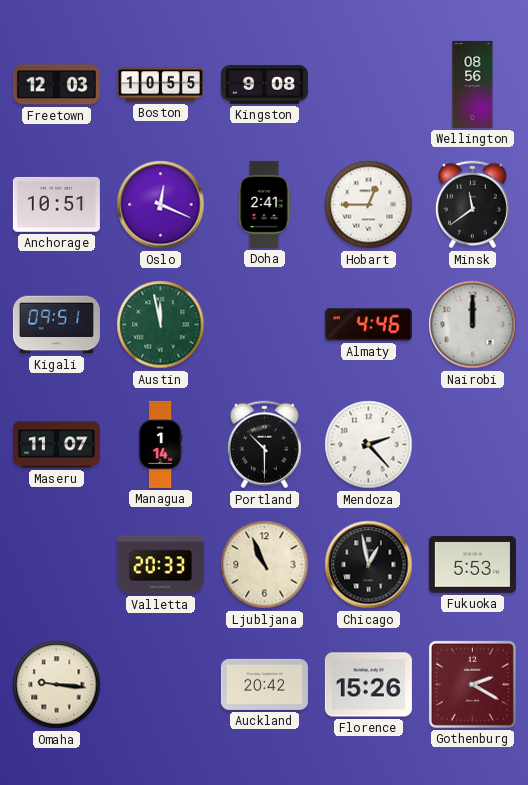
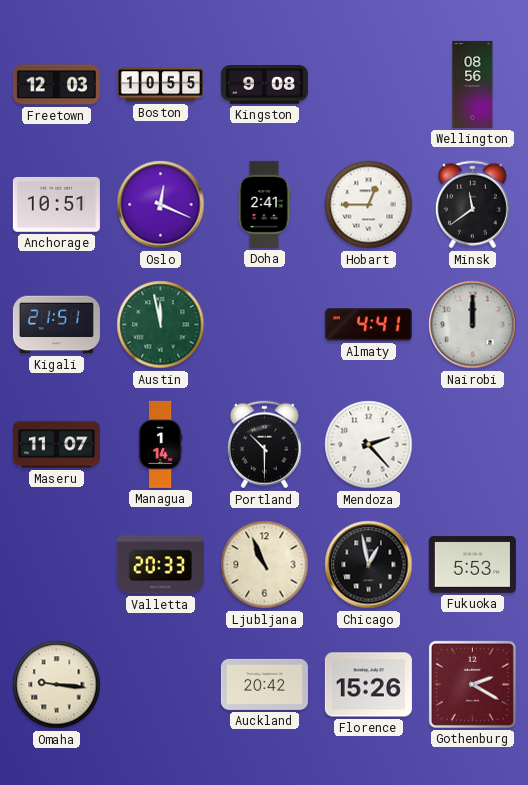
Kigali: 09:51 -> 21:51 (56, 325)
Almaty: 4:46 -> 4:41 (368, 325)
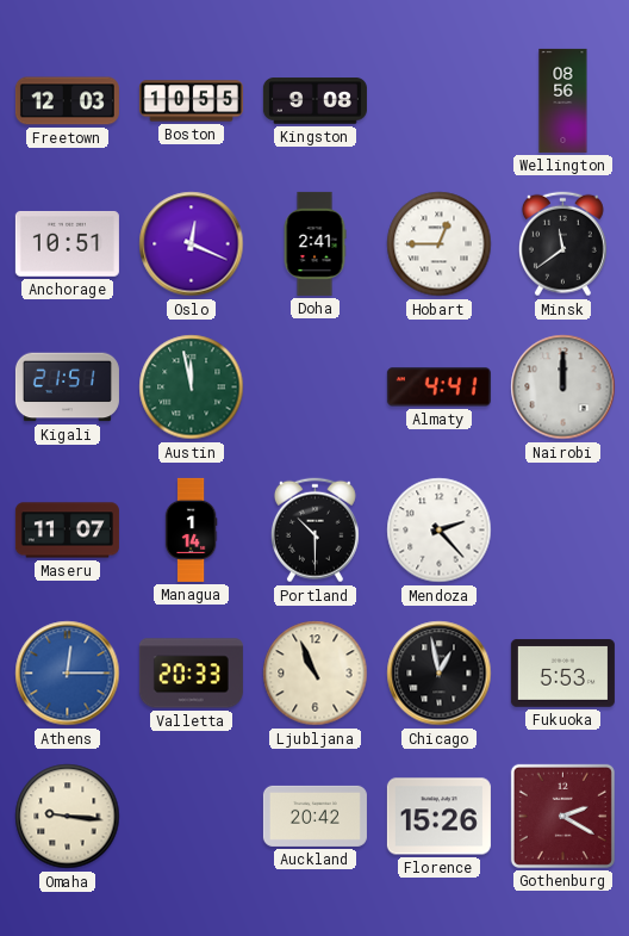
Athens: none -> 12:15 (68, 674)
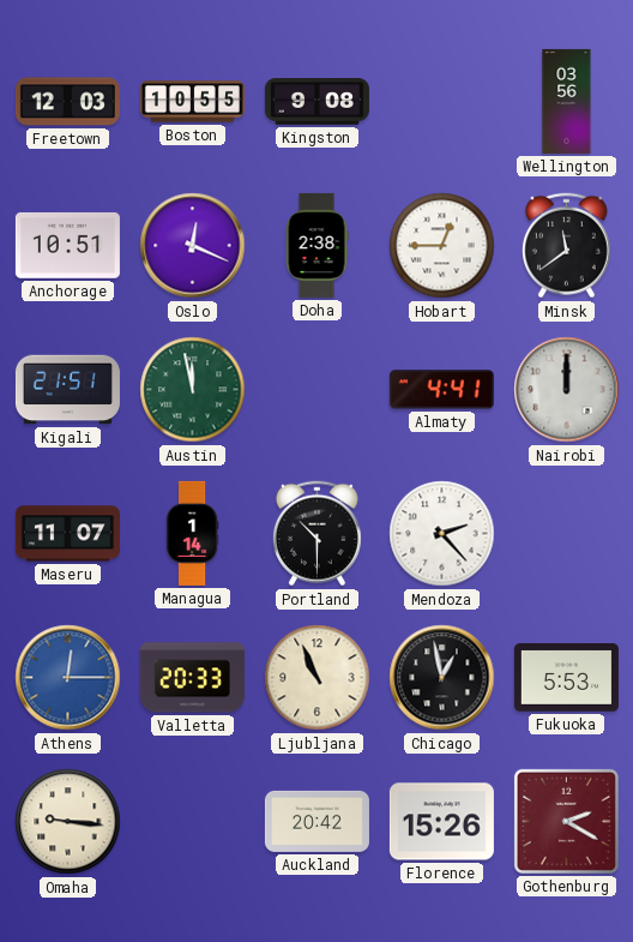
Wellington: 08:56 -> 03:56 (567, 101)
Doha: 2:41 -> 2:38 (316, 245)
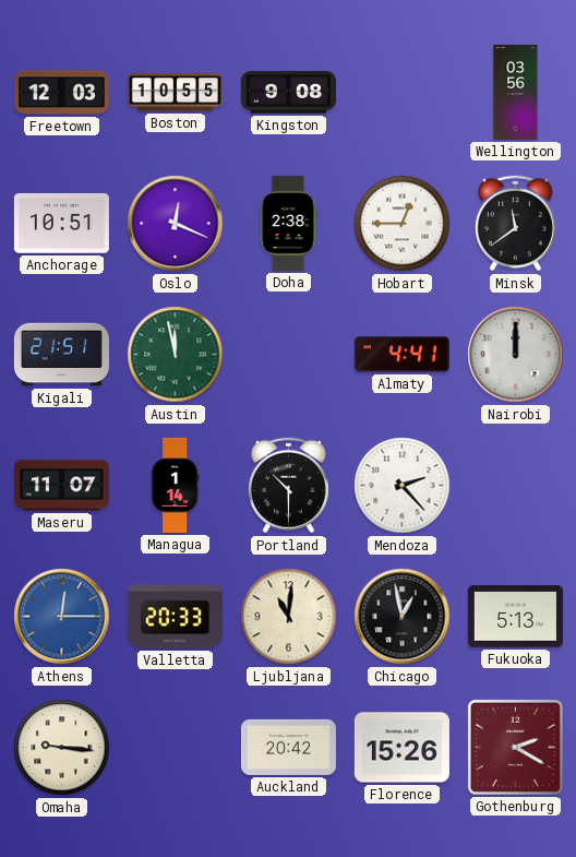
Ljubljana: 10:56 -> 11:01 (289, 617)
Fukuoka: 5:53 -> 5:13 (515, 617)
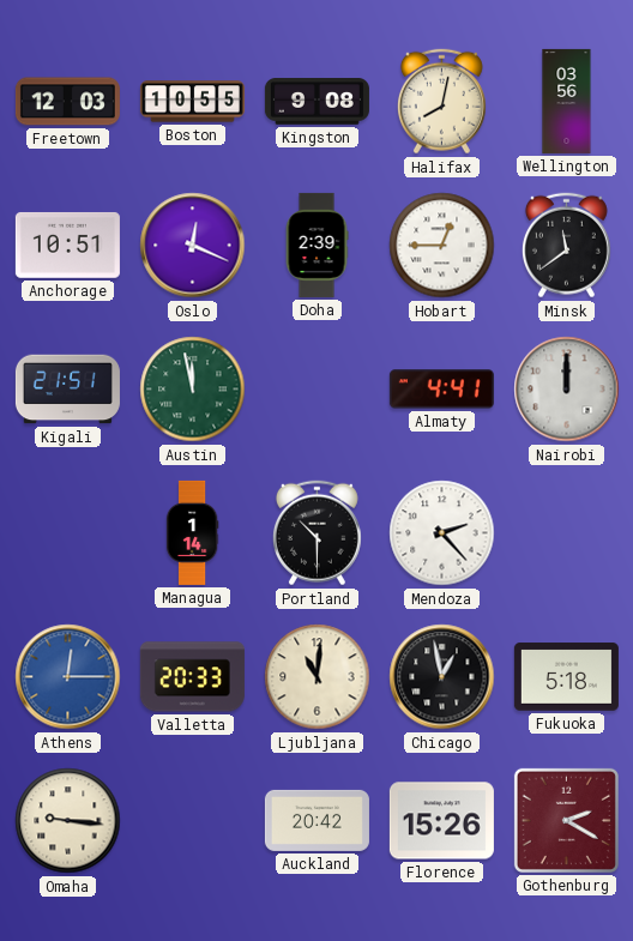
Halifax: none -> 8:02 (441, 102)
Doha: 2:38 -> 2:39 (316, 245)
Maseru: 11:07 -> none (61, 486)
Fukuoka: 5:13 -> 5:18 (566, 677)
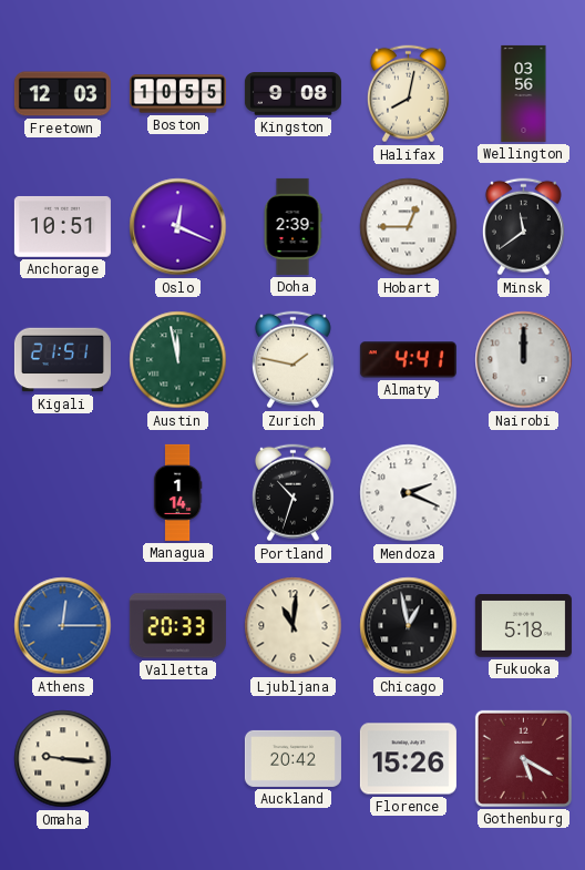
Zurich: none -> 1:47 (292, 360)
Portland: 10:30 -> 10:33 (292, 493)
Mendoza: 2:23 -> 2:19 (409, 493)
Gothenburg: 2:20 -> 5:20 (523, 758)
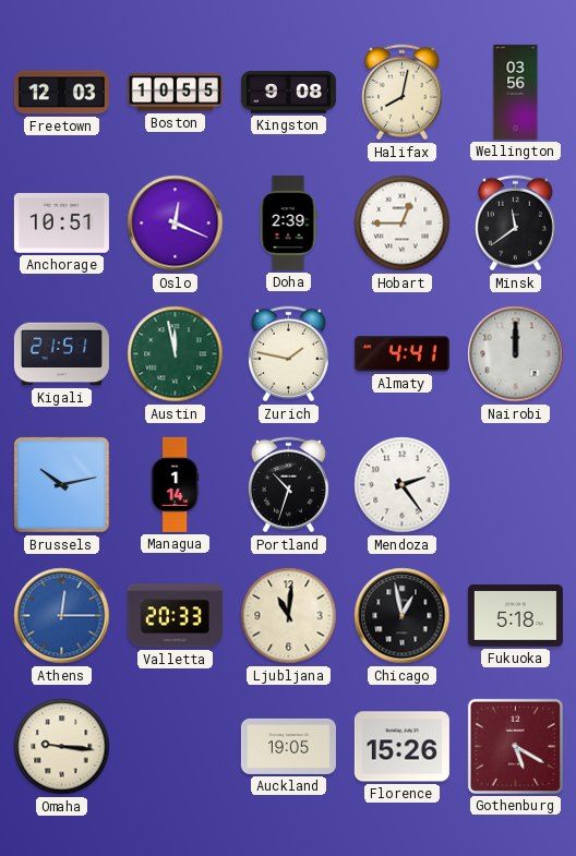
Brussels: none -> 10:13 (62, 485)
Mendoza: 2:19 -> 2:24 (403, 485)
Auckland: 20:42 -> 19:05 (288, 746)
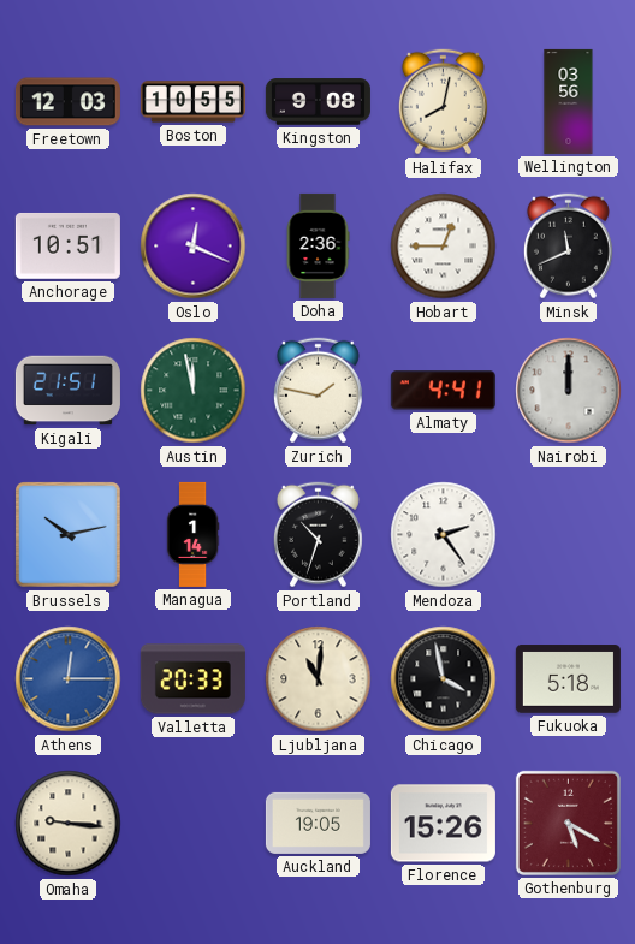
Doha: 2:39 -> 2:36 (317, 245)
Minsk: 11:39 -> 11:41 (568, 247)
Chicago: 12:58 -> 3:58 (444, 679)
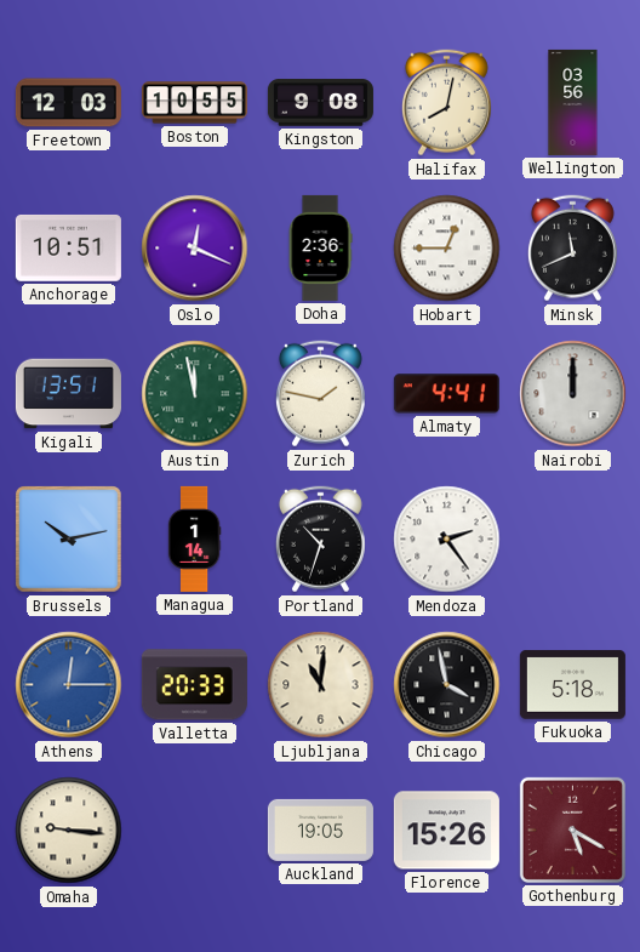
Kigali: 21:51 -> 13:51 (68, 394)
